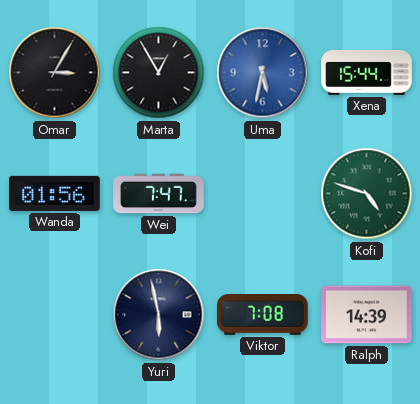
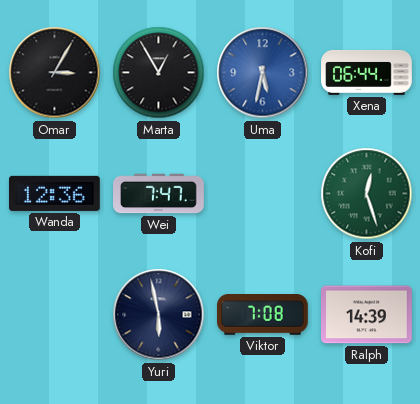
Xena: 15:44 -> 06:44 (367, 72)
Wanda: 01:56 -> 12:36 (55, 193)
Kofi: 4:48 -> 12:27 (367, 194)
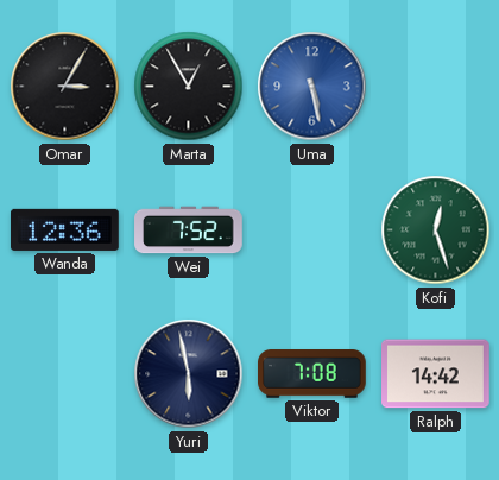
Uma: 5:32 -> 5:28 (312, 87)
Xena: 06:44 -> none (367, 72)
Wei: 7:47 -> 7:52 (189, 230)
Ralph: 14:39 -> 14:42 (436, 374)
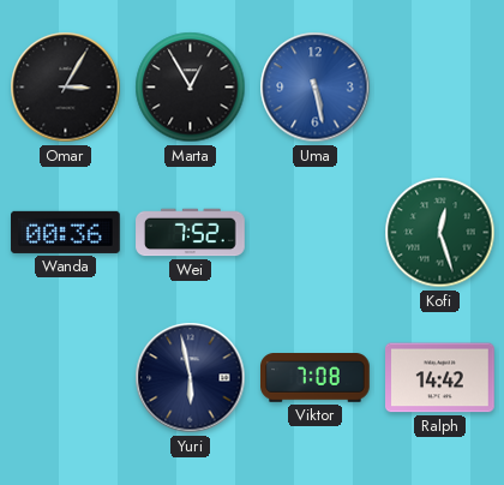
Wanda: 12:36 -> 00:36 (66, 232)
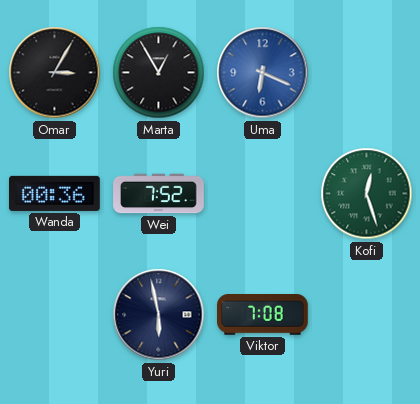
Uma: 5:28 -> 6:19 (263, 73)
Ralph: 14:42 -> none (440, 378)
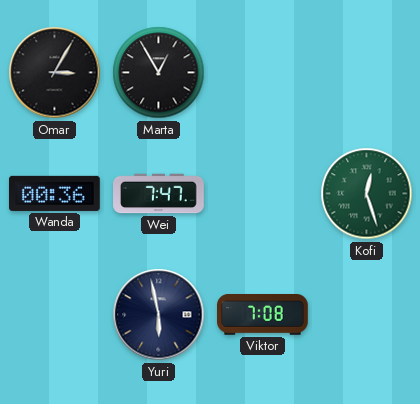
Uma: 6:19 -> none (263, 73)
Wei: 7:52 -> 7:47 (159, 194)
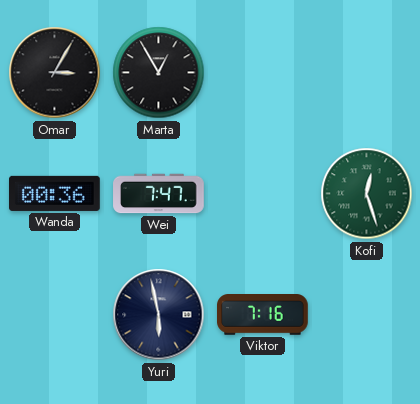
Viktor: 7:08 -> 7:16 (263, 315)
